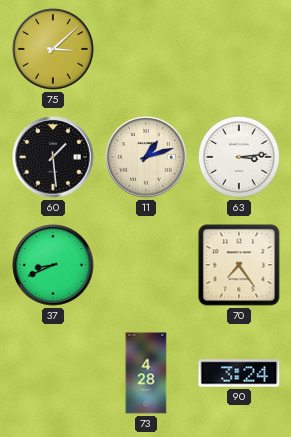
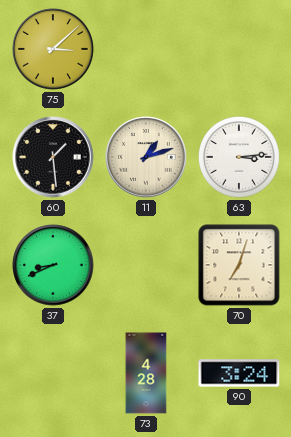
70: 7:24 -> 7:03 (239, 265)
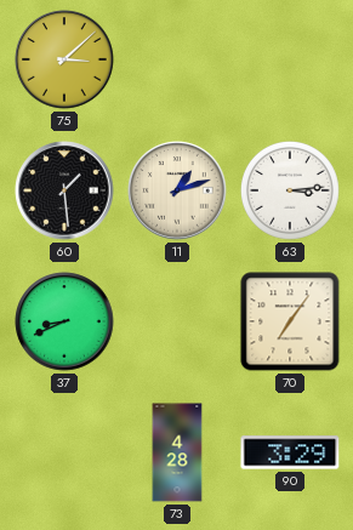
70: 7:03 -> 7:06 (290, 321)
90: 3:24 -> 3:29 (290, 452)
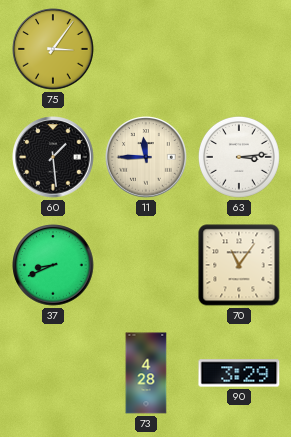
75: 3:08 -> 3:06 (53, 49)
11: 1:12 -> 11:45 (146, 157)
70: 7:06 -> 11:06 (239, 265)
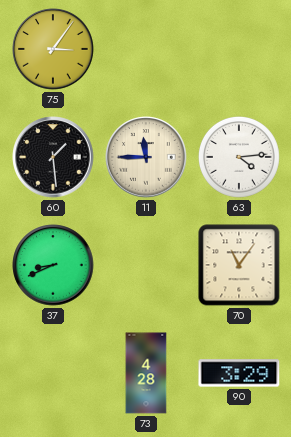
63: 3:14 -> 4:14 (239, 157)
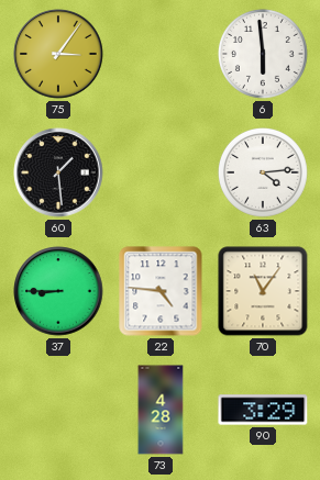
6: none -> 5:59 (263, 54)
11: 11:45 -> none (146, 157)
37: 8:41 -> 8:45 (58, 291)
22: none -> 4:46 (161, 291)
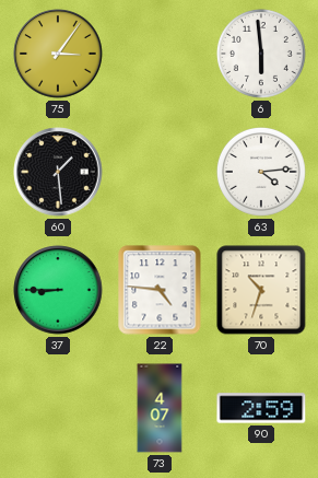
70: 11:06 -> 10:33 (261, 290)
73: 4:28 -> 4:07 (160, 408)
90: 3:29 -> 2:59 (261, 408)
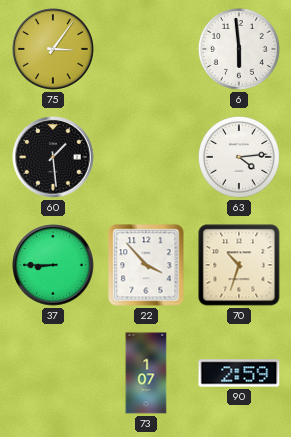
22: 4:46 -> 3:53 (146, 265)
73: 4:07 -> 1:07 (146, 373)
